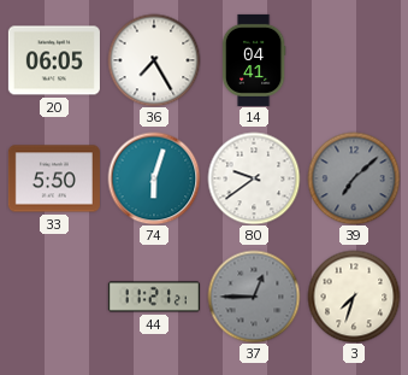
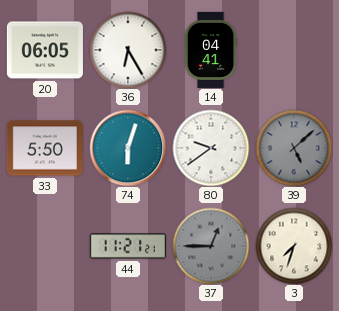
36: 7:25 -> 6:25 (128, 50)
39: 7:08 -> 5:08 (294, 148)
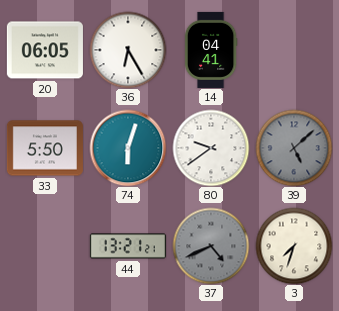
44: 11:21 -> 13:21 (128, 246)
37: 12:45 -> 4:41 (211, 246)
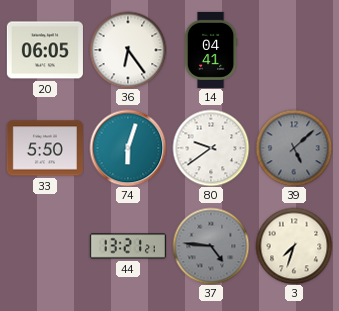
36: 6:25 -> 6:24 (128, 50)
37: 4:41 -> 4:46 (211, 246)
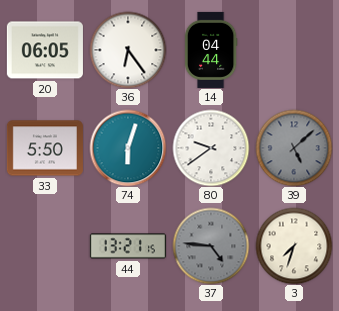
14: 04:41 -> 04:44 (211, 50)
44: 13:21:21 -> 13:21:15 (128, 246)
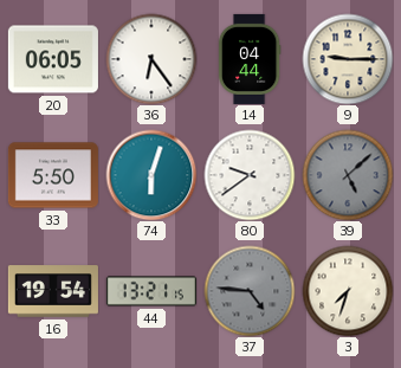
9: none -> 9:15 (348, 59)
16: none -> 19:54 (53, 291)
